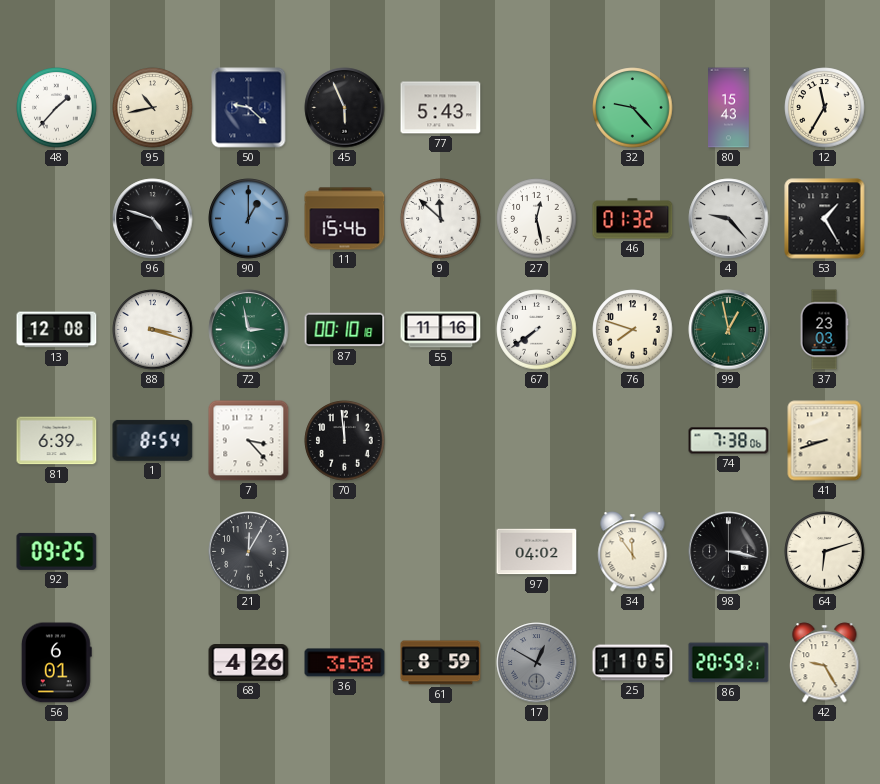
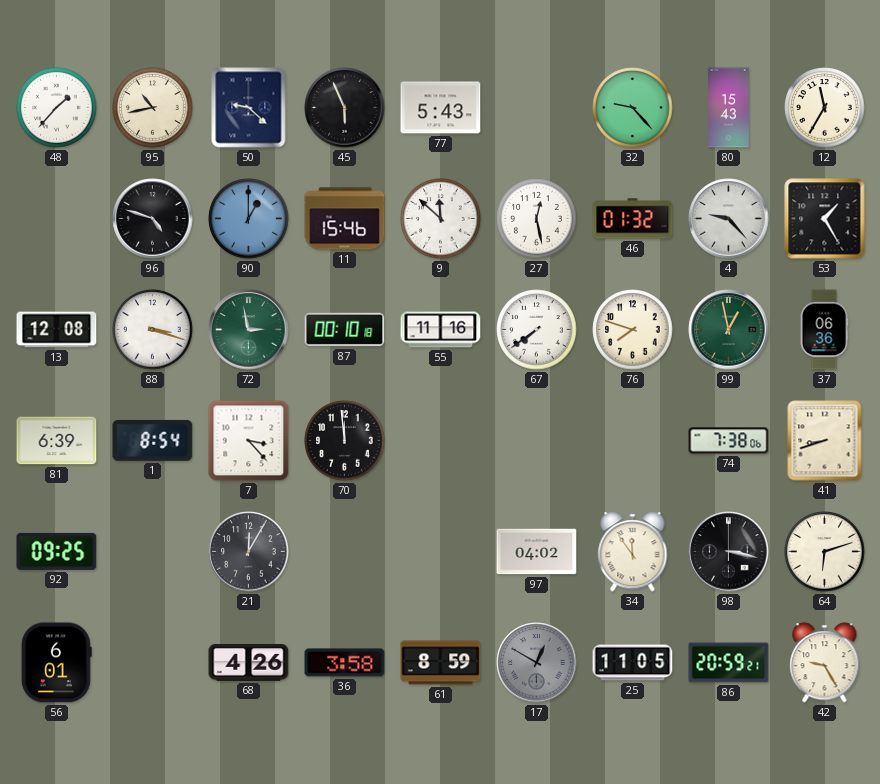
37: 23:03 -> 06:36 (824, 330)
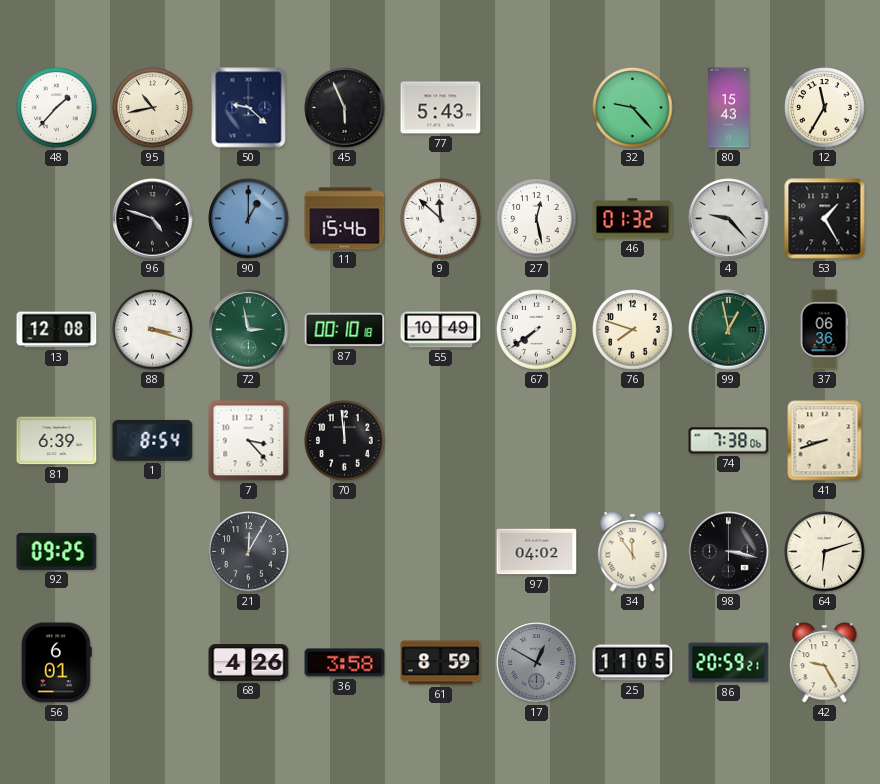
55: 11:16 -> 10:49 (441, 330)
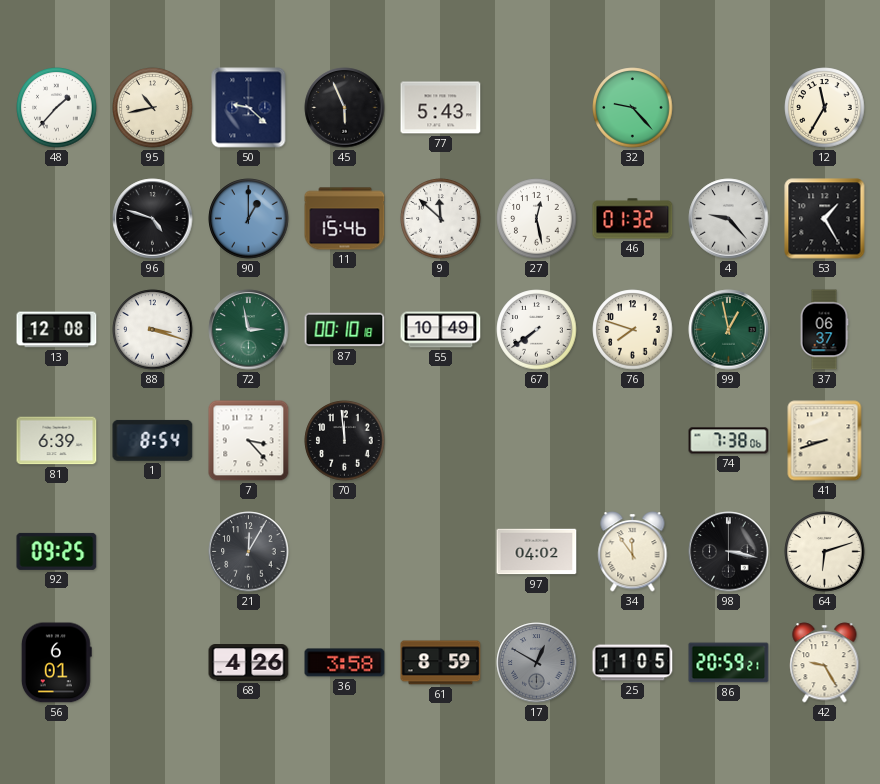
80: 15:43 -> none (729, 108)
37: 06:36 -> 06:37 (824, 330)
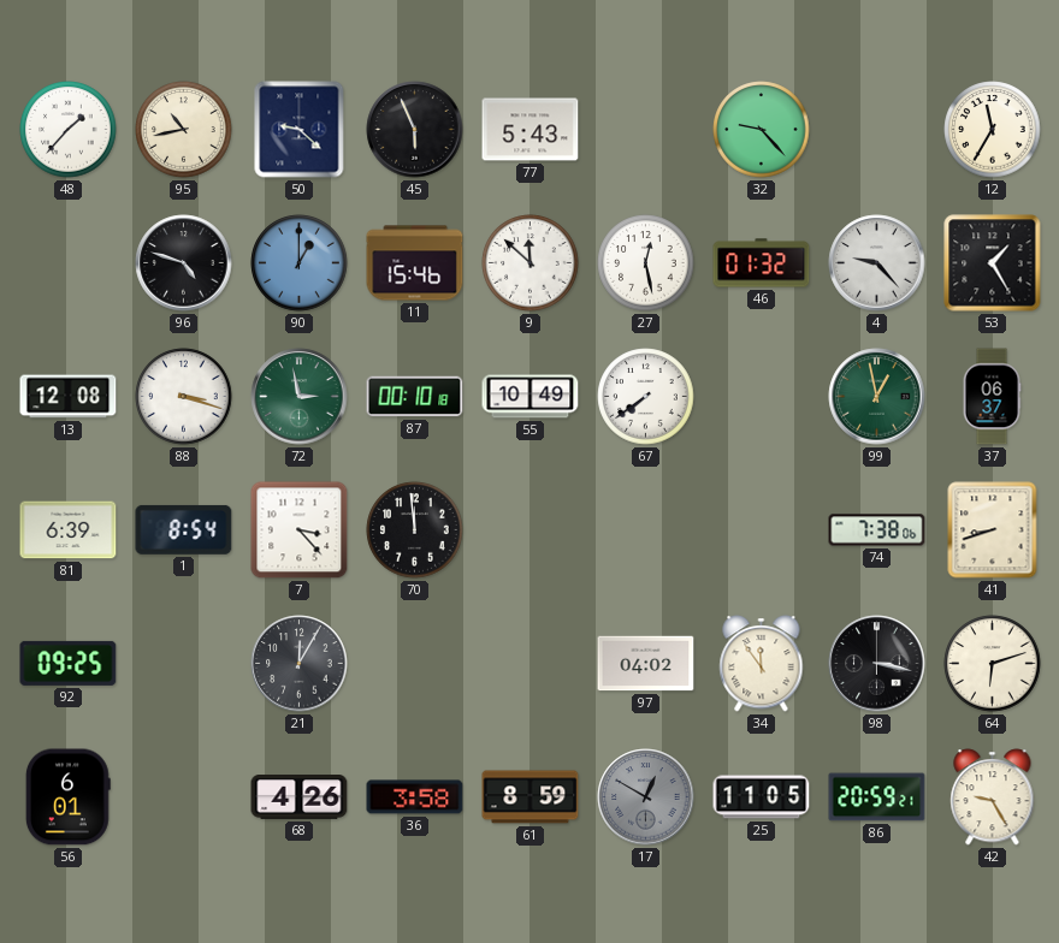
76: 7:48 -> none (633, 330)
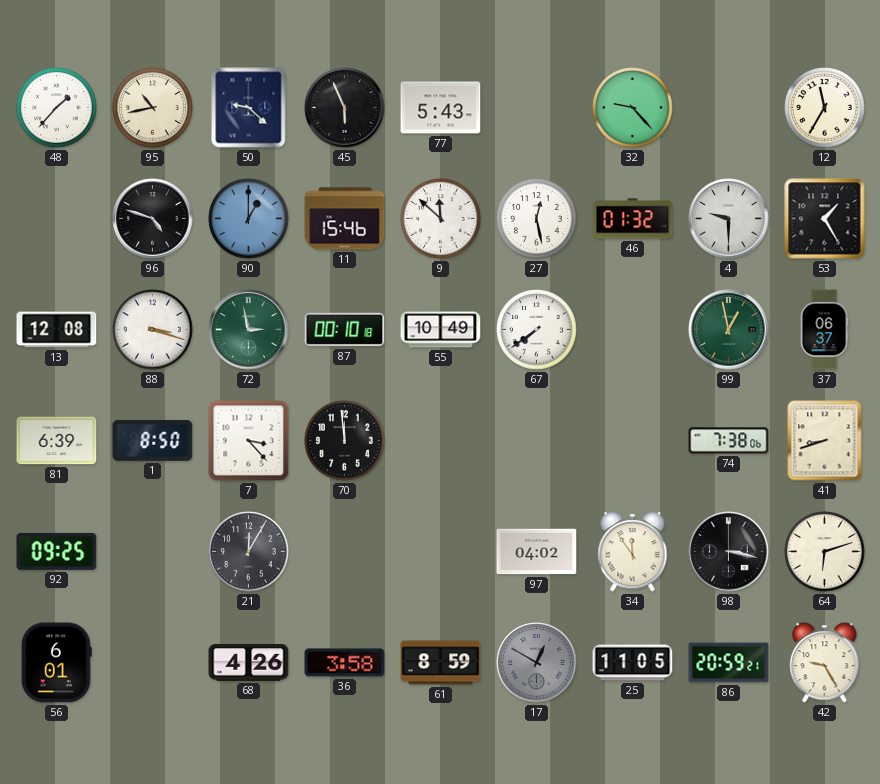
4: 9:23 -> 9:30 (729, 219)
1: 8:54 -> 8:50 (153, 440)
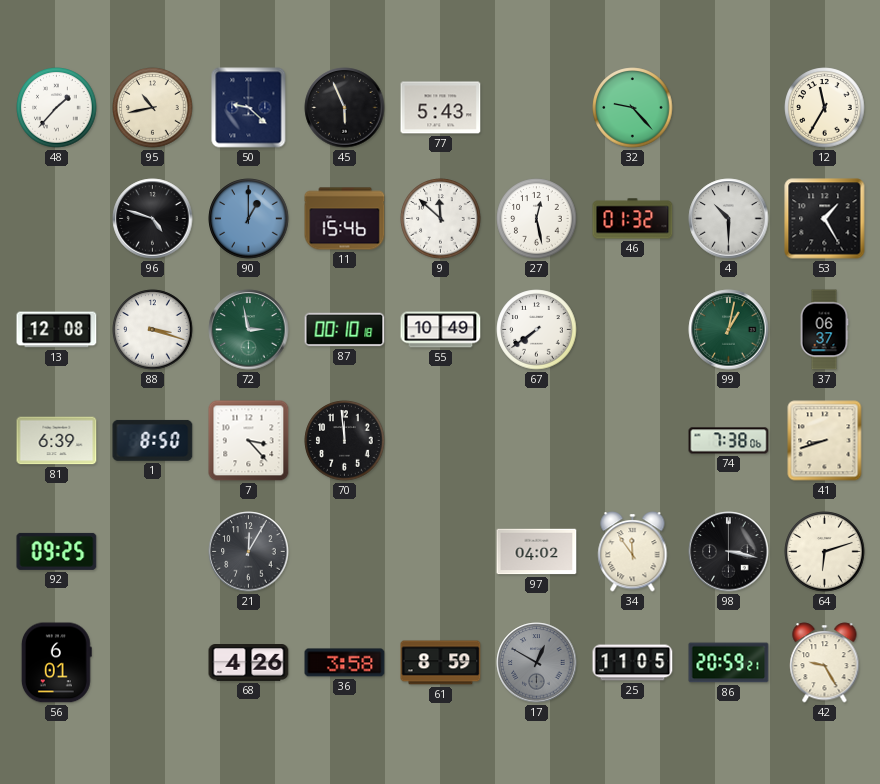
4: 9:30 -> 10:30 (729, 219)
99: 12:58 -> 1:02 (729, 330)
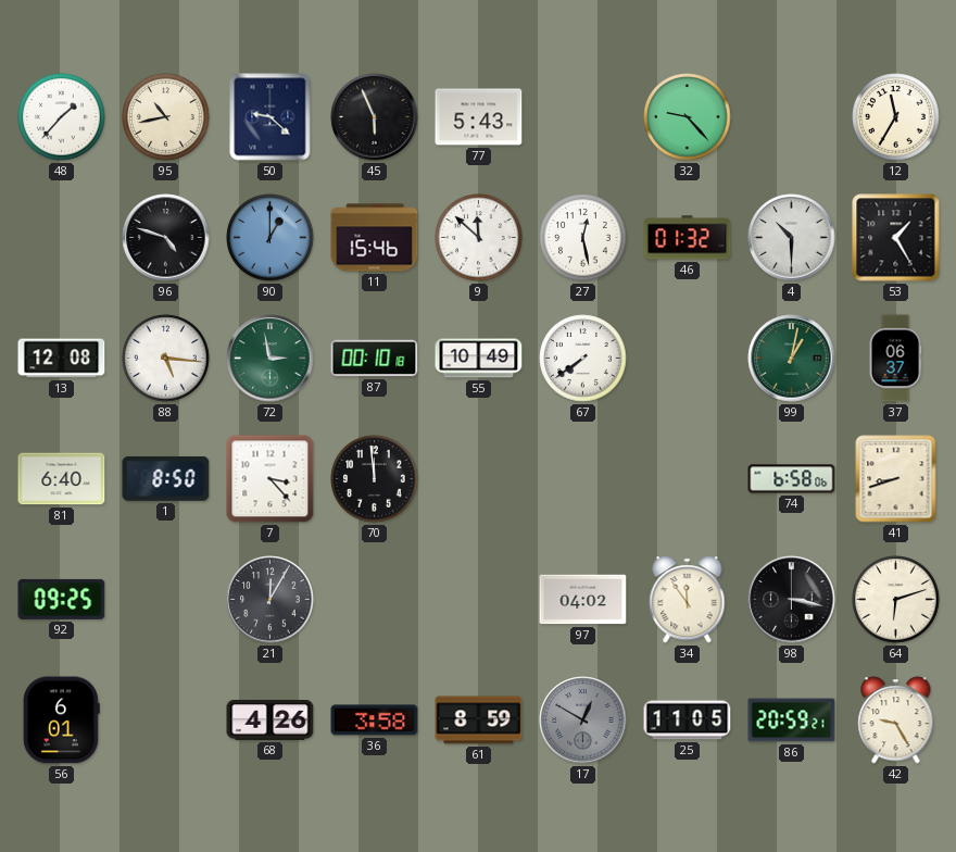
88: 3:18 -> 5:16 (166, 359)
81: 6:39 -> 6:40 (62, 479)
74: 7:38 -> 6:58 (792, 479)
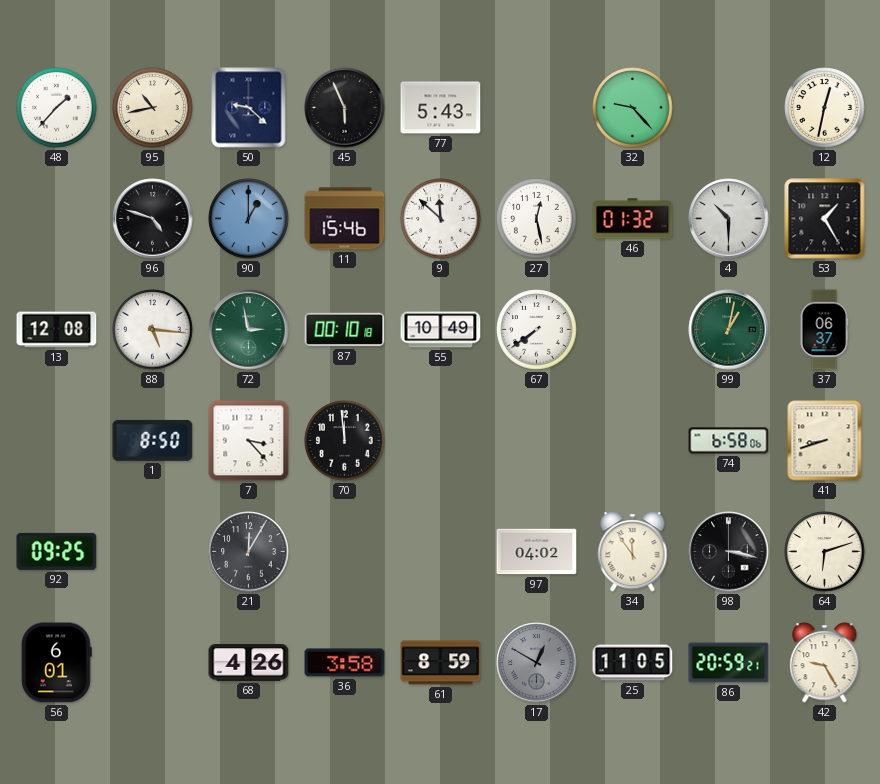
12: 11:35 -> 12:32 (825, 108)
81: 6:40 -> none (62, 479)
